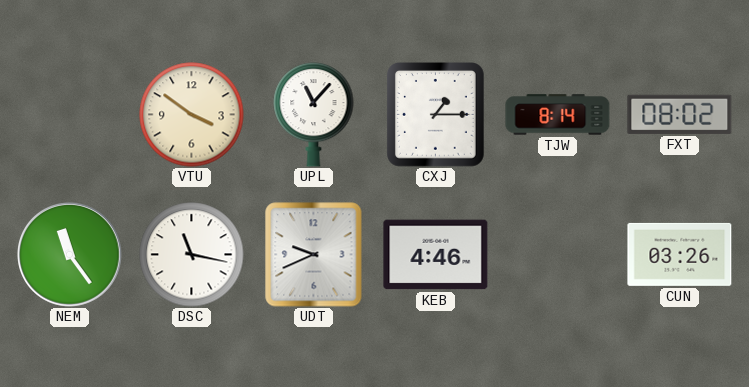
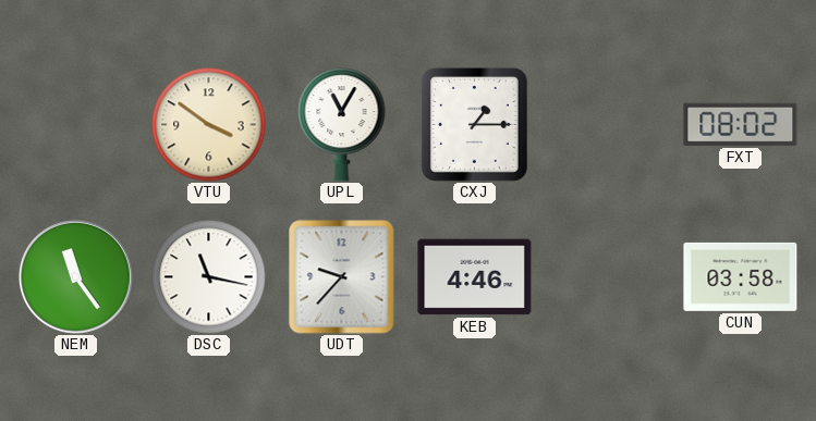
UPL: 11:07 -> 11:05 (342, 124)
TJW: 8:14 -> none (558, 115)
UDT: 9:41 -> 9:37 (342, 277)
CUN: 03:26 -> 03:58 (741, 276)
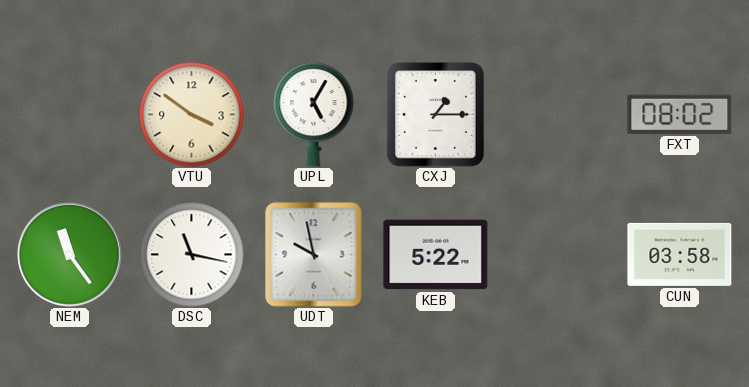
UPL: 11:05 -> 5:05 (314, 114)
UDT: 9:37 -> 9:58 (314, 255)
KEB: 4:46 -> 5:22 (436, 255)
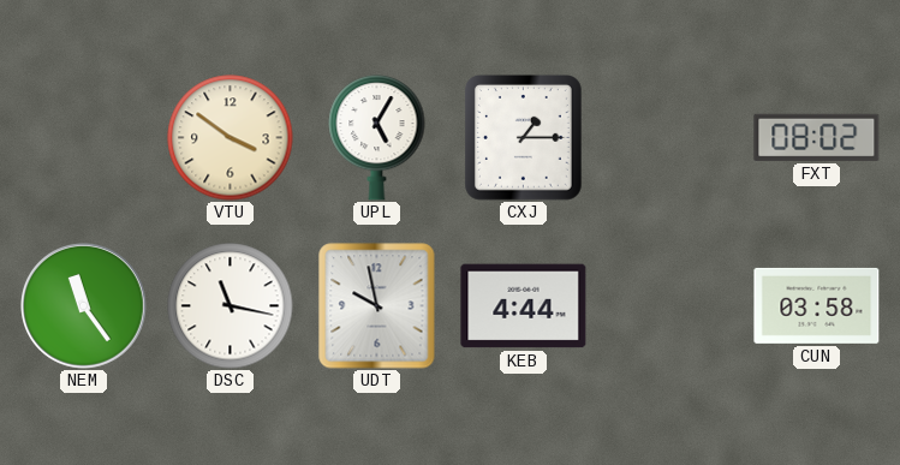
KEB: 5:22 -> 4:44 (524, 306)
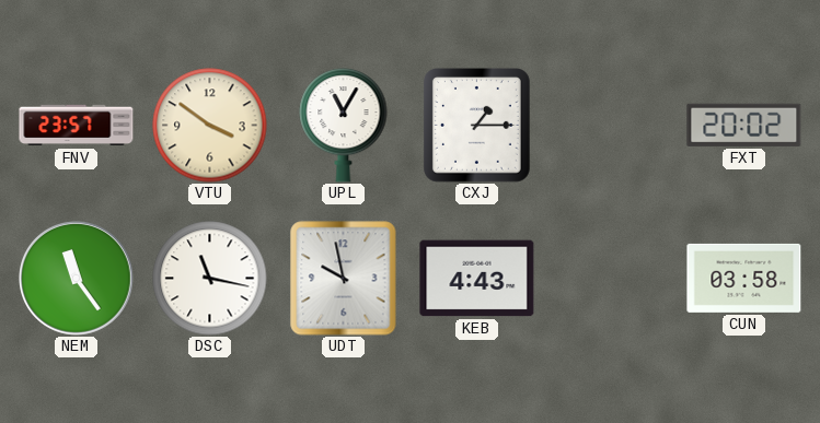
FNV: none -> 23:57 (77, 126)
UPL: 5:05 -> 11:05 (344, 125)
FXT: 08:02 -> 20:02 (744, 125)
KEB: 4:44 -> 4:43 (477, 279)
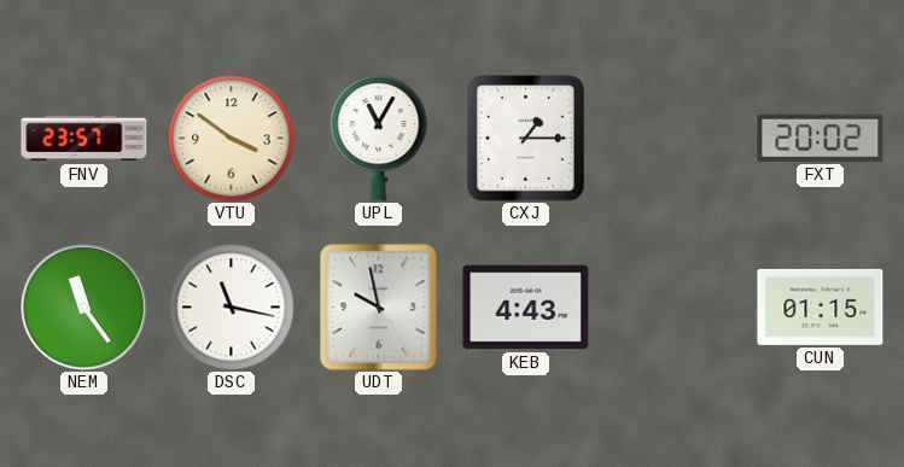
CUN: 03:58 -> 01:15 (821, 307)
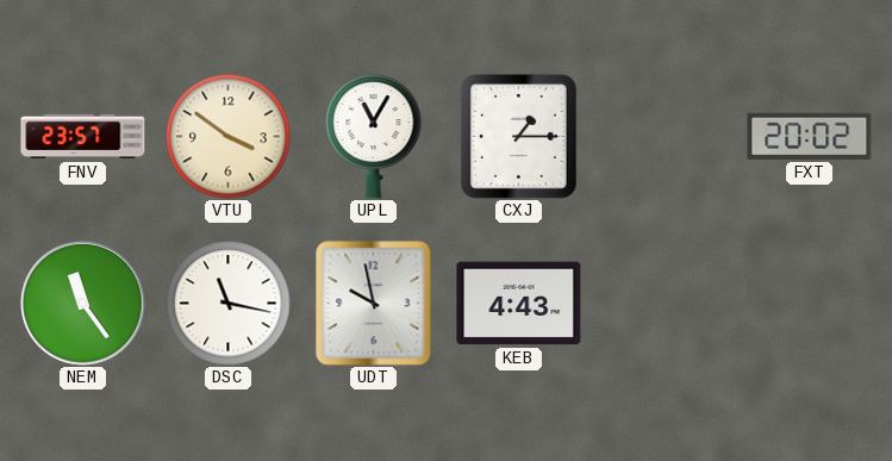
CUN: 01:15 -> none (821, 307)
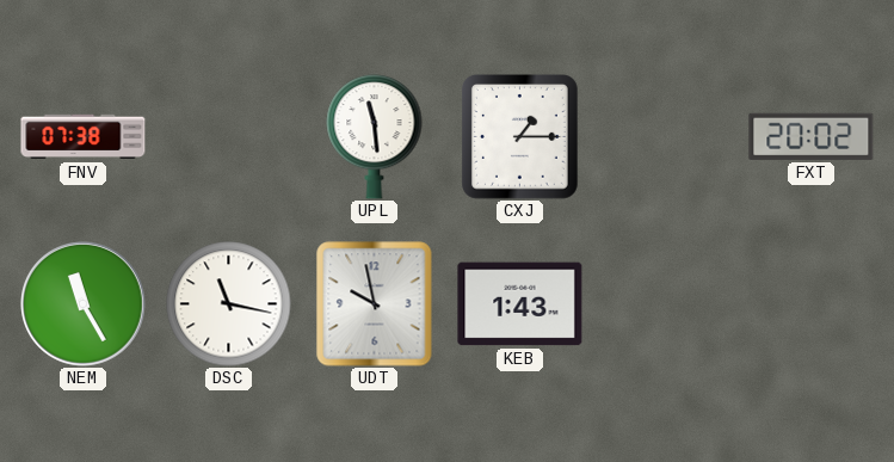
FNV: 23:57 -> 07:38 (84, 137)
VTU: 3:51 -> none (229, 137)
UPL: 11:05 -> 11:29 (375, 136)
NEM: 11:24 -> 11:25 (84, 304)
KEB: 4:43 -> 1:43 (520, 304)
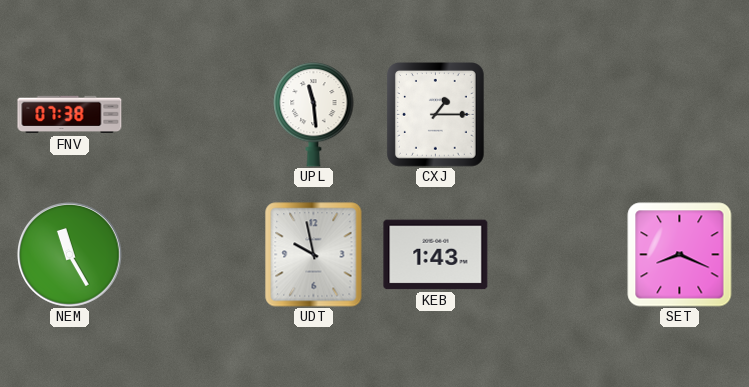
FXT: 20:02 -> none (812, 136)
DSC: 11:17 -> none (229, 304)
SET: none -> 8:19 (680, 255)
